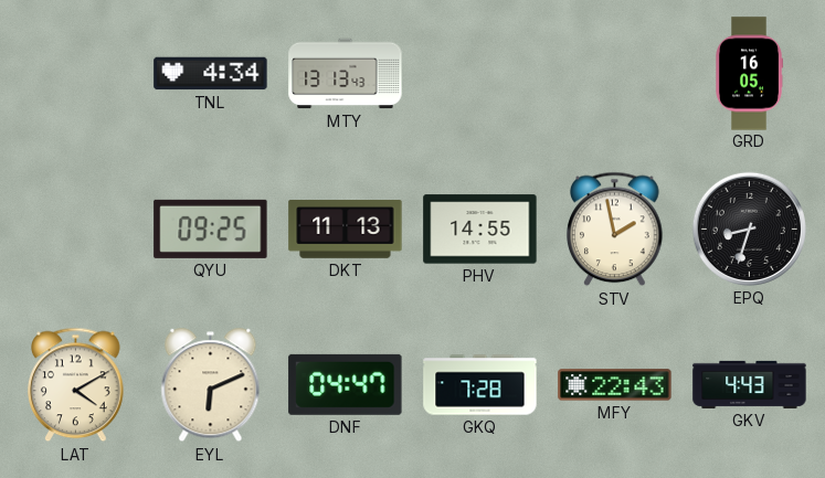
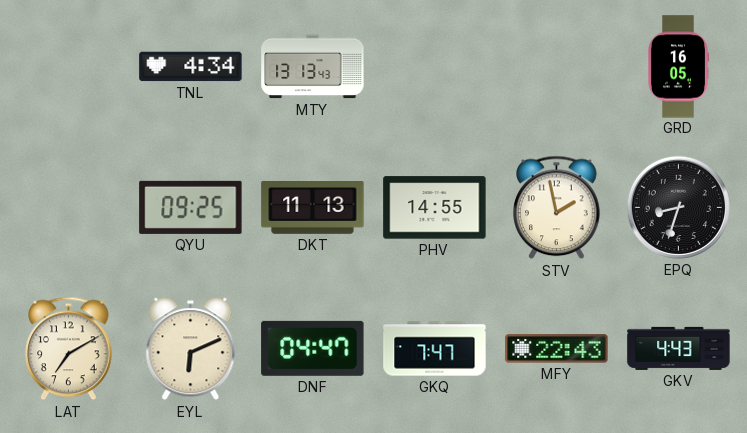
LAT: 4:10 -> 7:10 (69, 349)
GKQ: 7:28 -> 7:47 (435, 349)
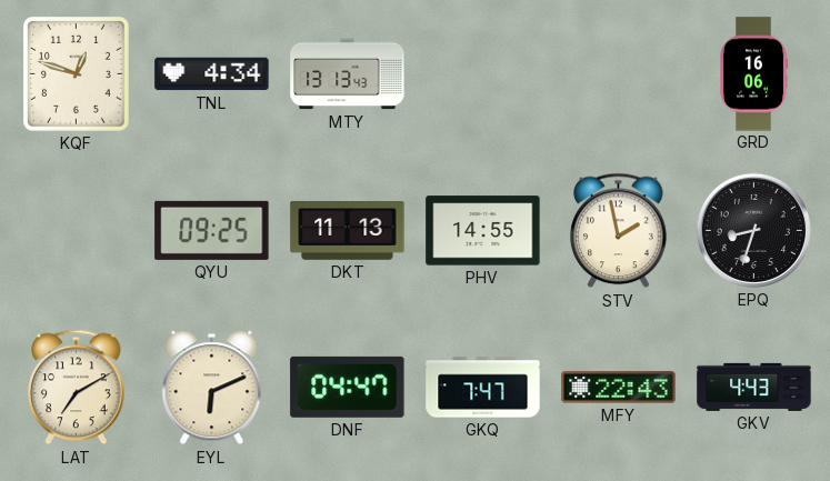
KQF: none -> 12:48 (76, 73)
GRD: 16:05 -> 16:06 (753, 74)
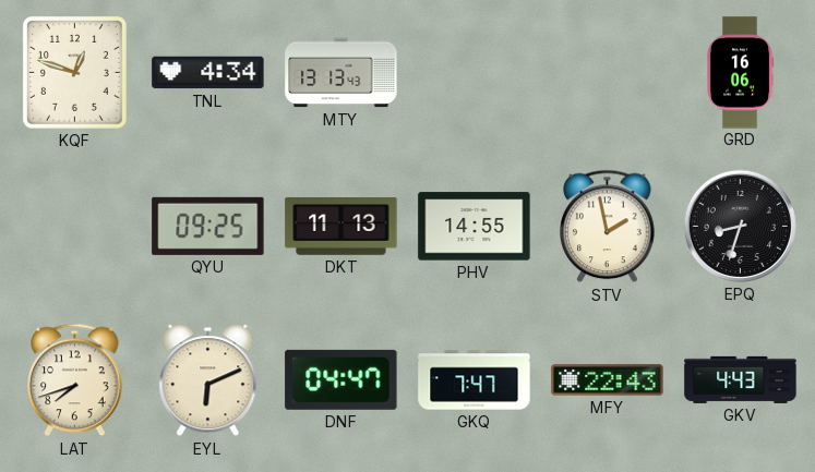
LAT: 7:10 -> 7:42 (75, 380)
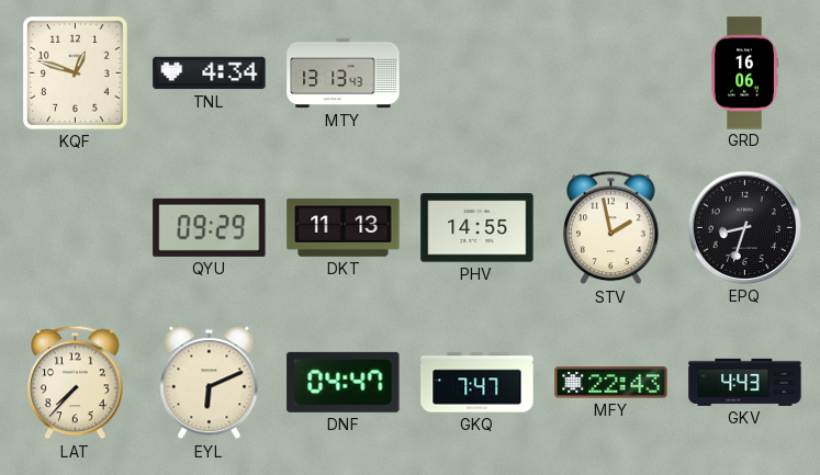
QYU: 09:25 -> 09:29 (210, 227)
LAT: 7:42 -> 7:37 (76, 383)
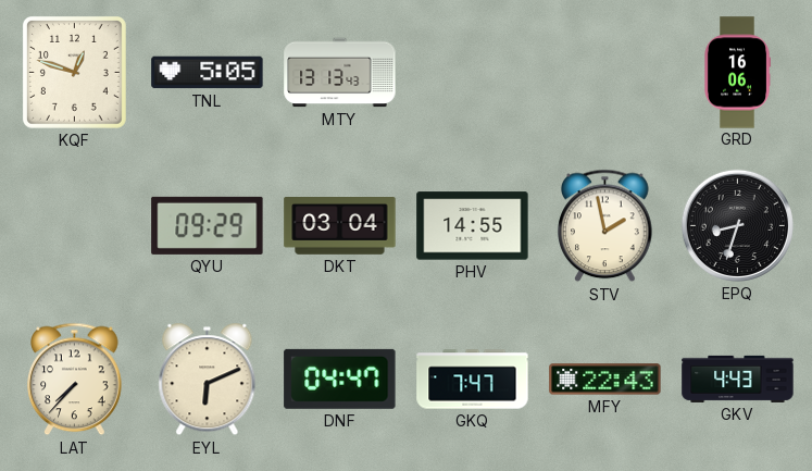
TNL: 4:34 -> 5:05 (208, 73)
DKT: 11:13 -> 03:04 (340, 226)
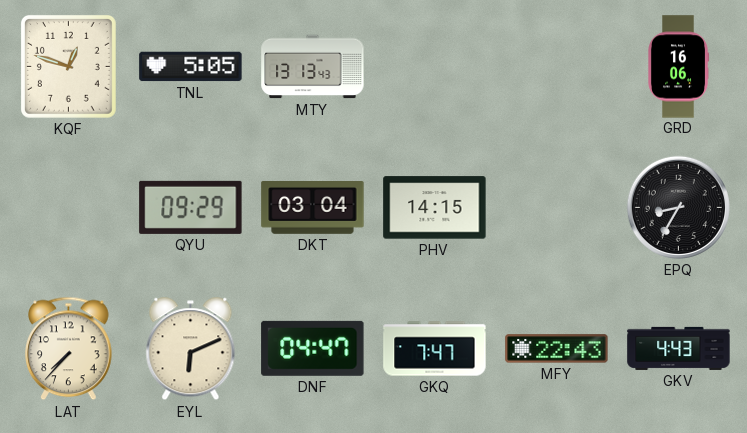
PHV: 14:55 -> 14:15 (435, 208)
STV: 1:58 -> none (605, 226)
EPQ: 8:33 -> 8:35 (678, 207)
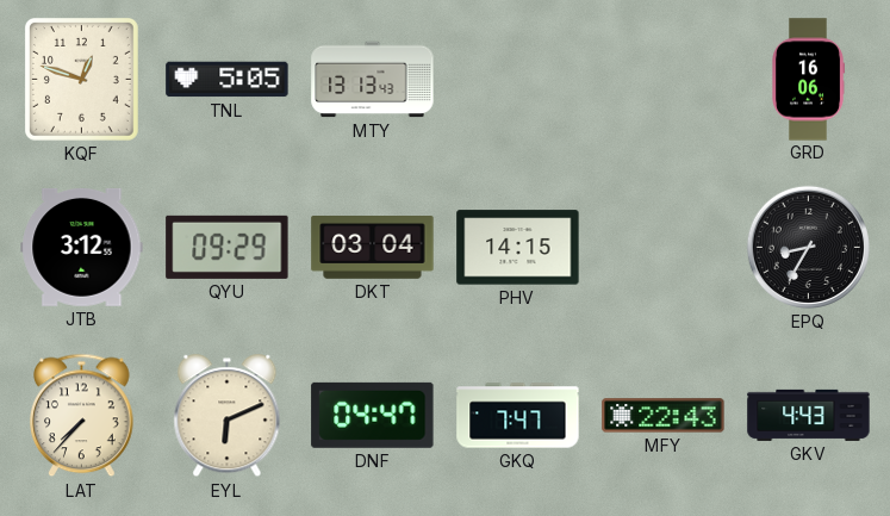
JTB: none -> 3:12 (82, 248)
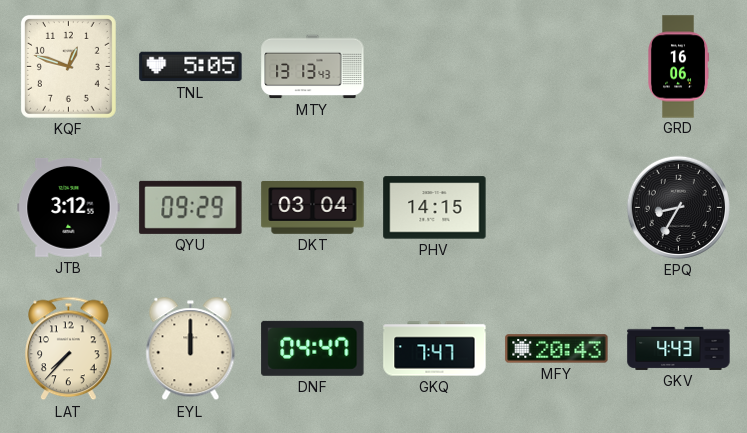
EYL: 6:11 -> 12:00 (191, 349)
MFY: 22:43 -> 20:43 (557, 349)
